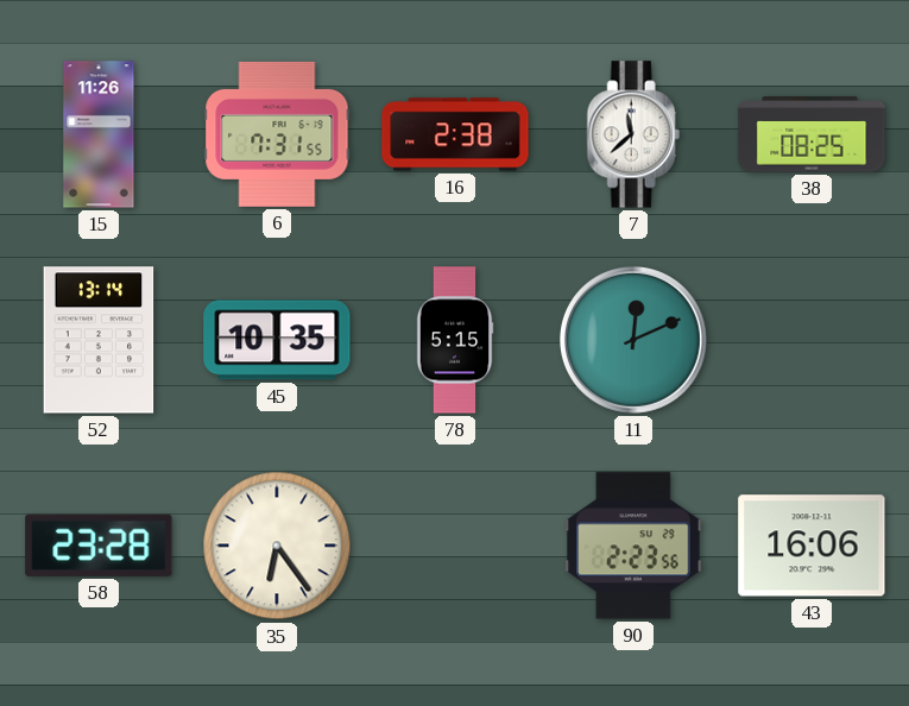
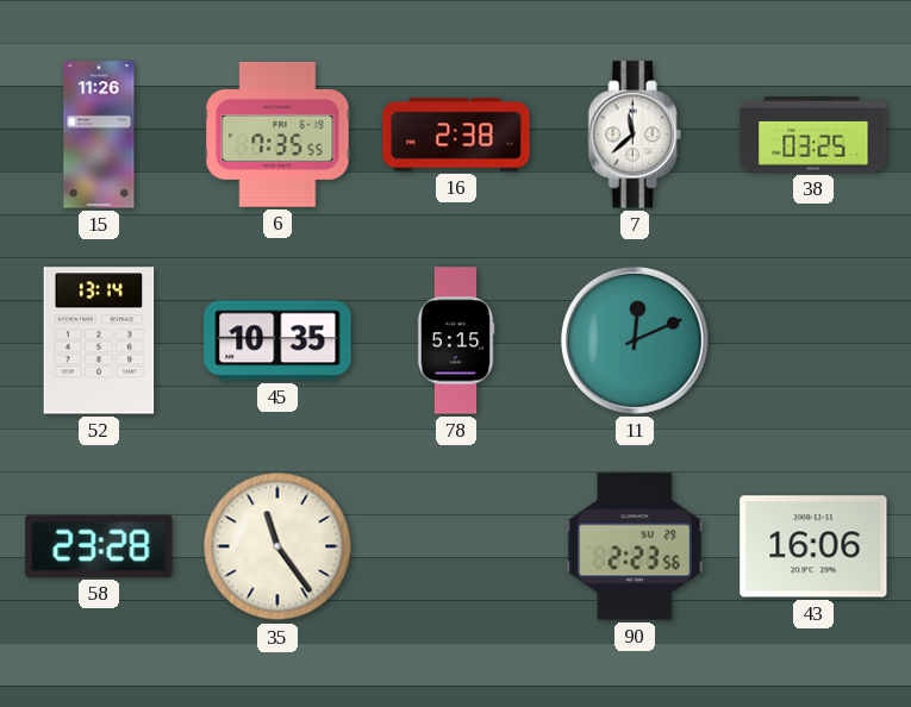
6: 7:31 -> 7:35 (277, 134)
38: 08:25 -> 03:25 (813, 134)
35: 6:24 -> 11:24 (277, 546)
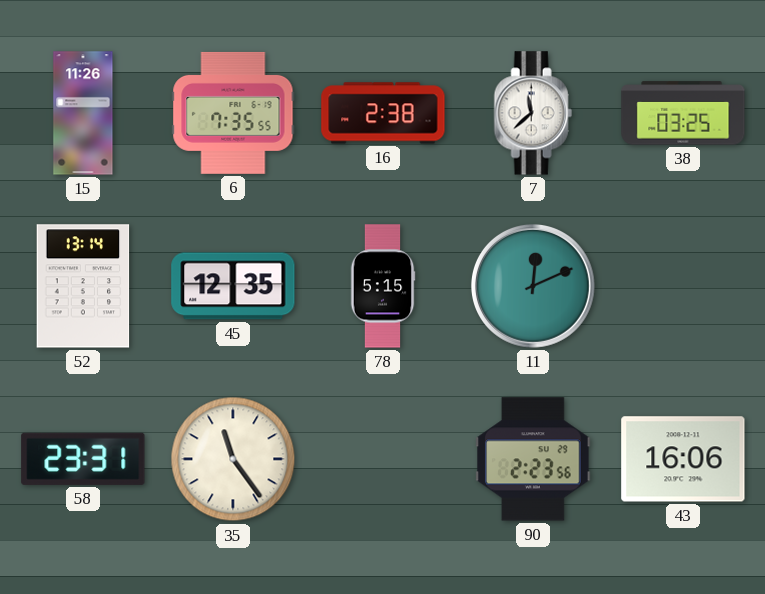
45: 10:35 -> 12:35 (233, 286)
58: 23:28 -> 23:31 (83, 459)
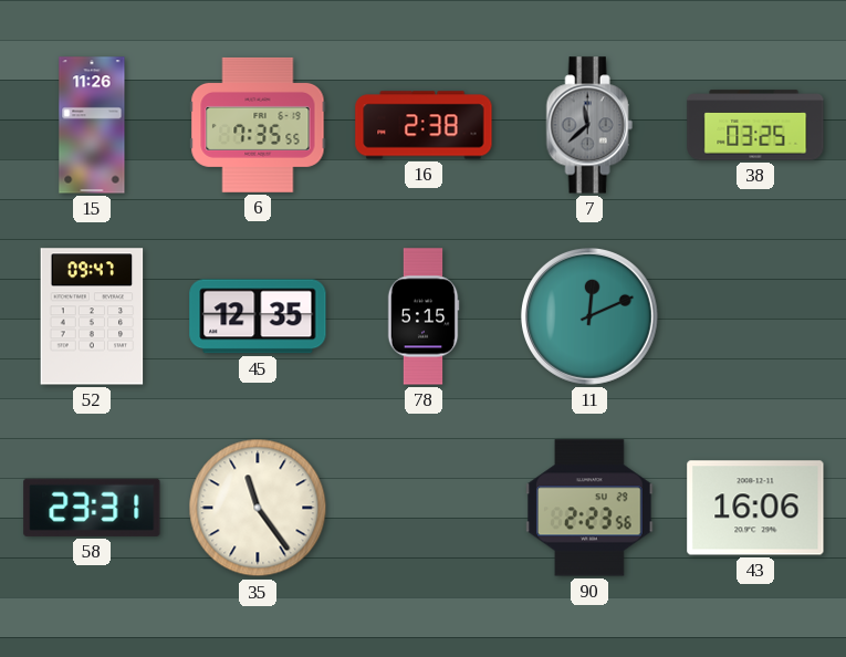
7 dial: white -> grey (589, 125)
52: 13:14 -> 09:47 (92, 316)
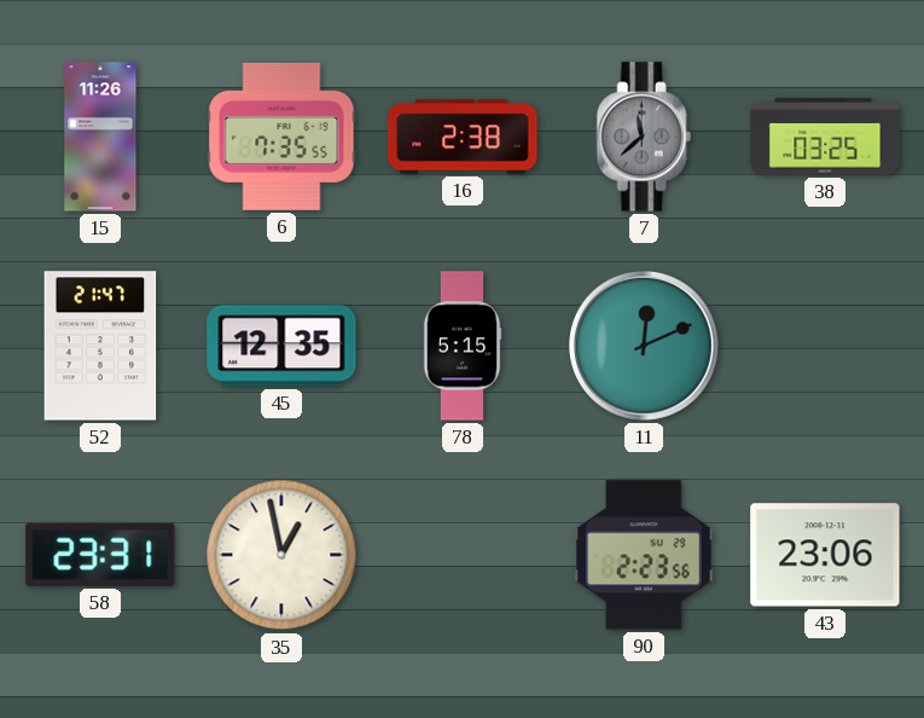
52: 09:47 -> 21:47 (100, 346)
35: 11:24 -> 12:58 (281, 555)
43: 16:06 -> 23:06 (825, 555)
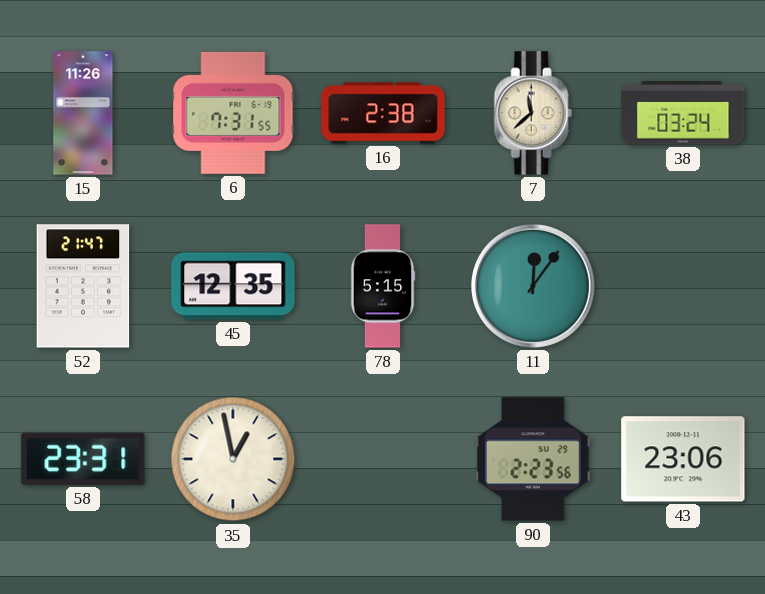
6: 7:35 -> 7:31 (233, 113)
7 dial: grey -> cream (533, 113)
38: 03:25 -> 03:24 (683, 113)
11: 12:11 -> 12:06 (533, 286)
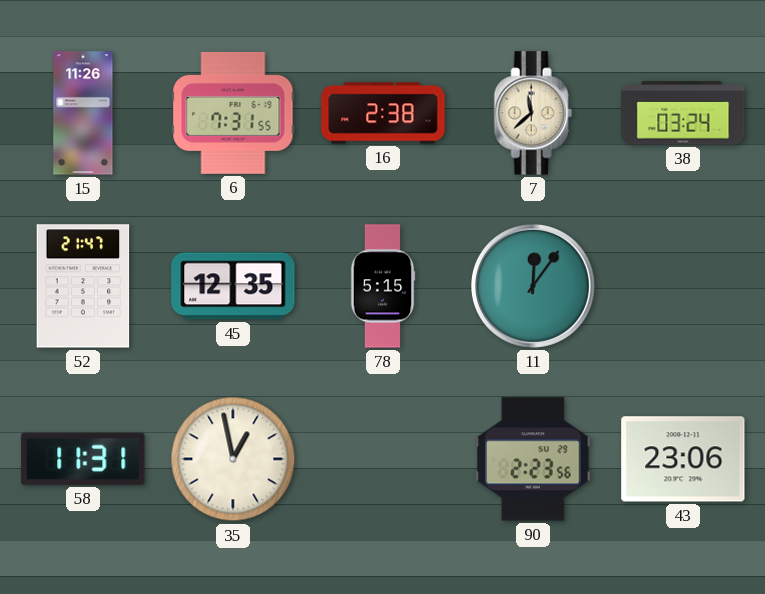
58: 23:31 -> 11:31 (83, 459)
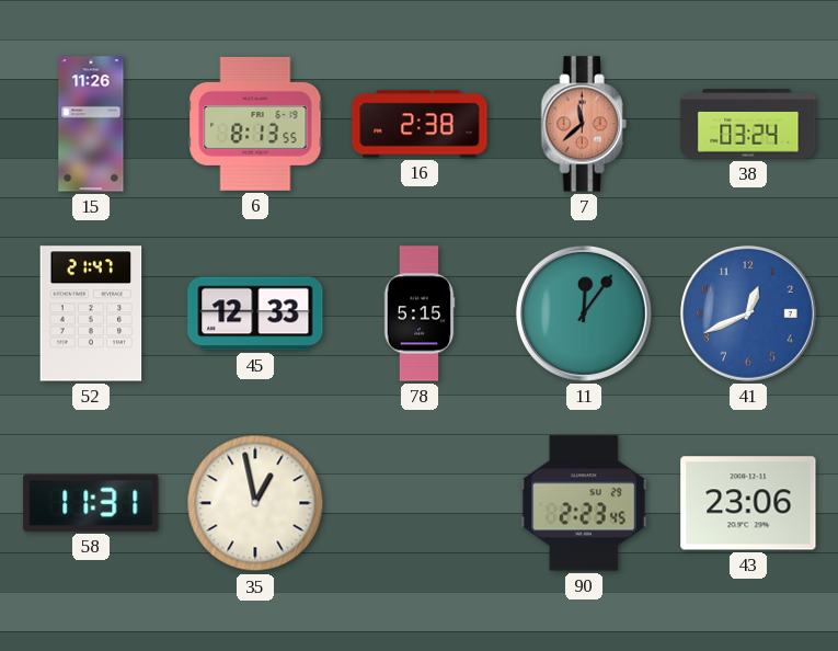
6: 7:31 -> 8:13 (255, 124)
7 dial: cream -> salmon (584, 124)
45: 12:35 -> 12:33 (255, 313)
41: none -> 12:41 (748, 313)
90: 2:23:56 -> 2:23:45 (584, 503)
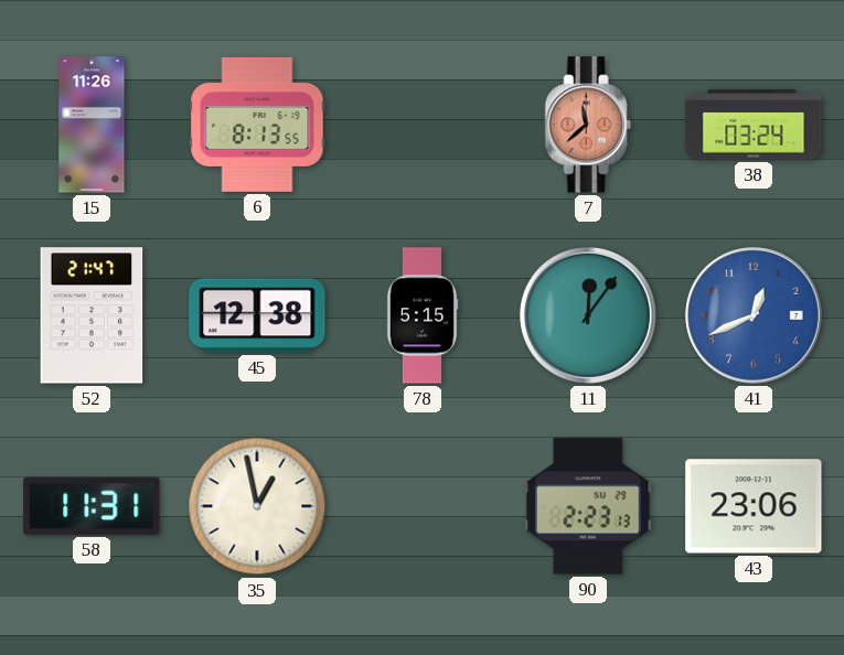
16: 2:38 -> none (420, 124)
45: 12:33 -> 12:38 (257, 315)
90: 2:23:45 -> 2:23:13 (588, 506)
